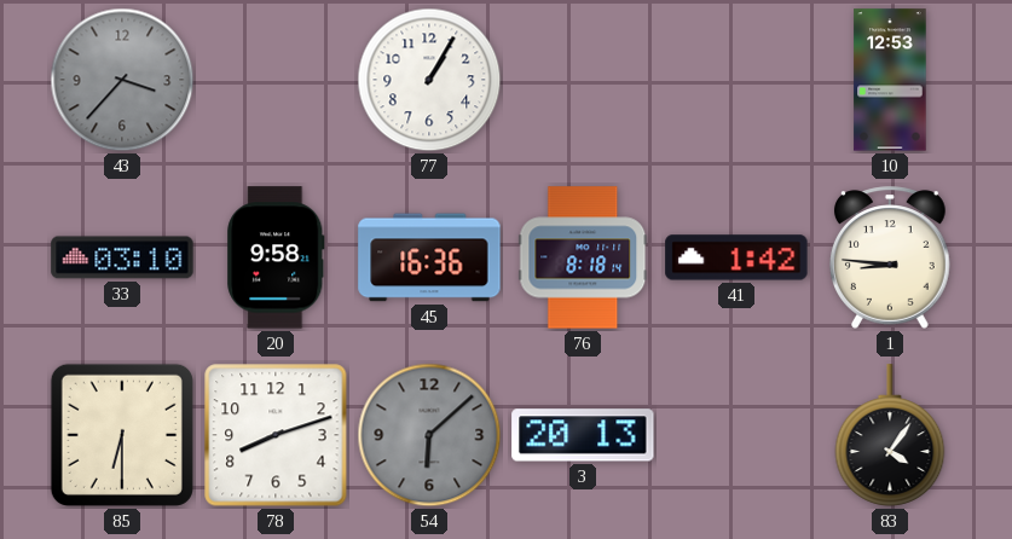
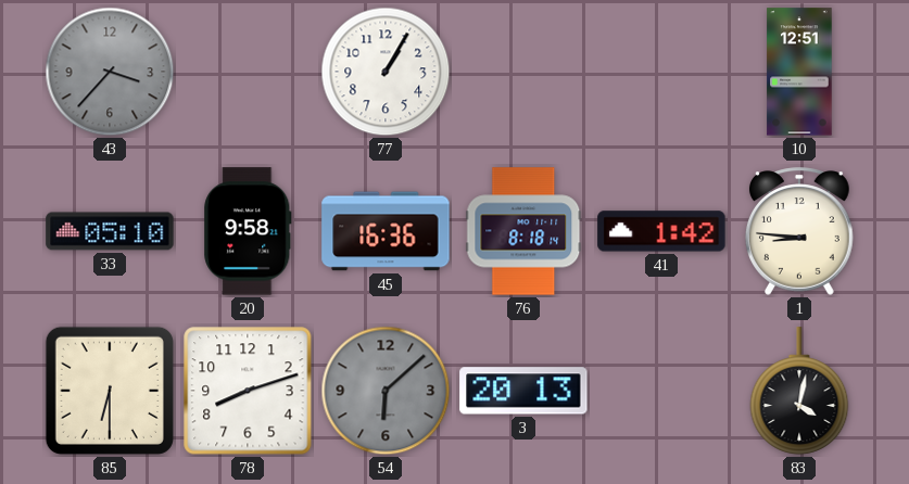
10: 12:53 -> 12:51 (799, 72)
33: 03:10 -> 05:10 (110, 231)
83: 4:06 -> 4:02 (799, 391)
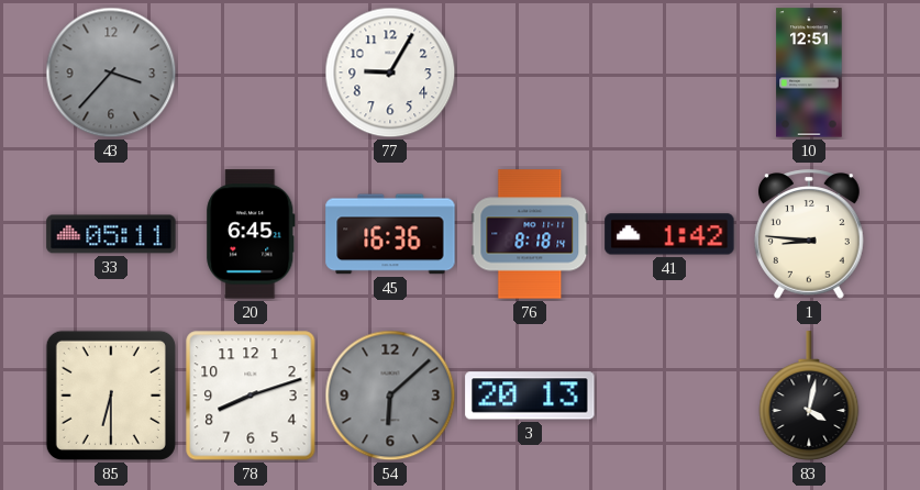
77: 1:05 -> 9:05 (390, 73)
33: 05:10 -> 05:11 (111, 234)
20: 9:58 -> 6:45 (251, 234)
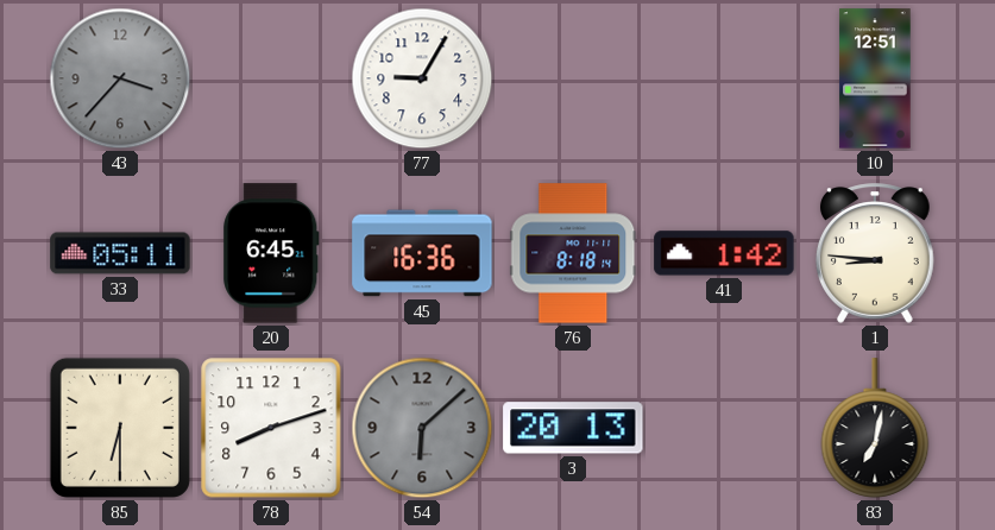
83: 4:02 -> 7:02 (875, 428)
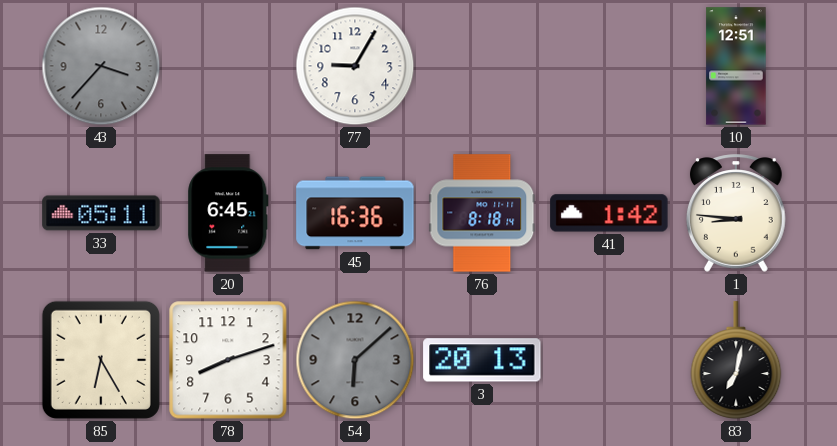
85: 6:30 -> 6:25 (101, 360)
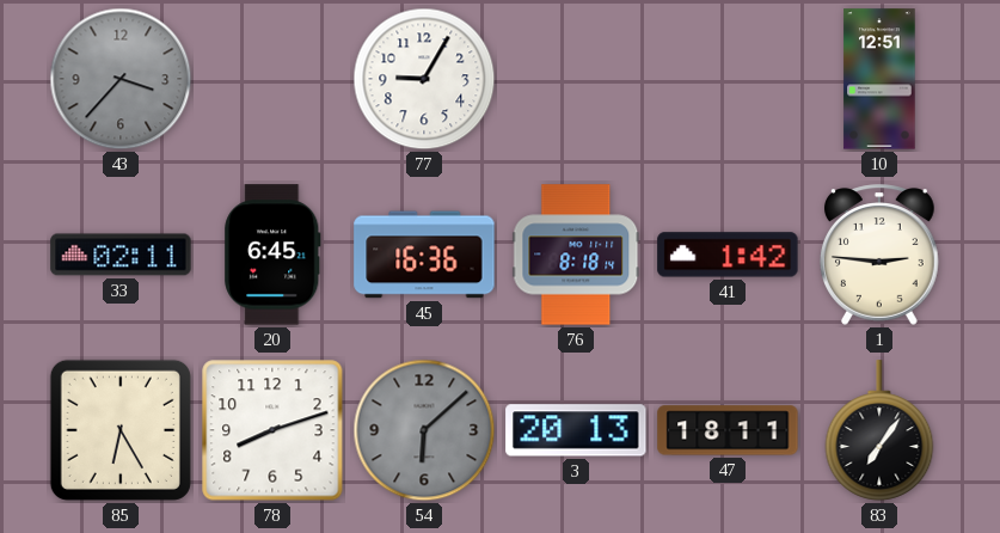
33: 05:11 -> 02:11 (121, 255)
1: 8:46 -> 2:46 (881, 255)
47: none -> 18:11 (728, 430)
83: 7:02 -> 7:06 (879, 430)
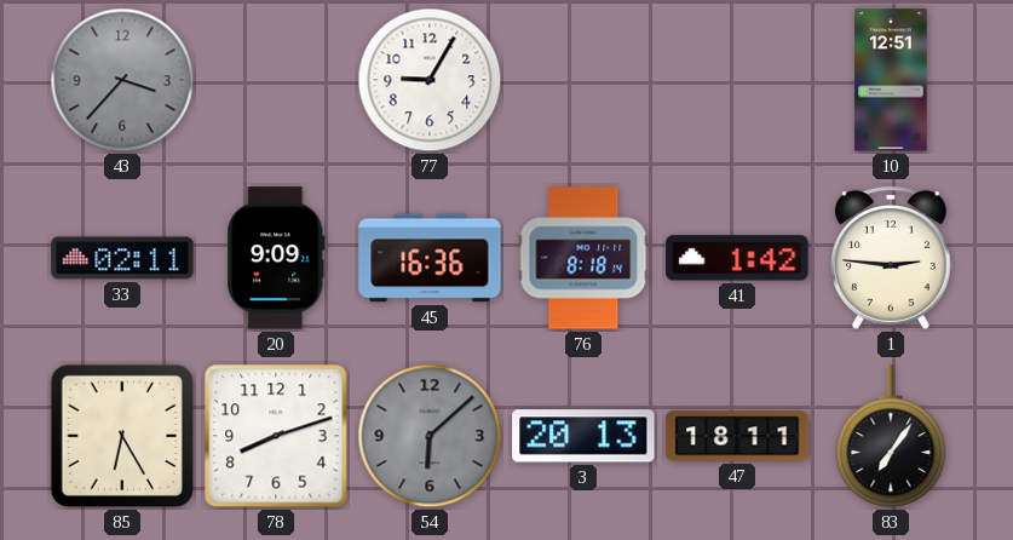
20: 6:45 -> 9:09 (276, 258)
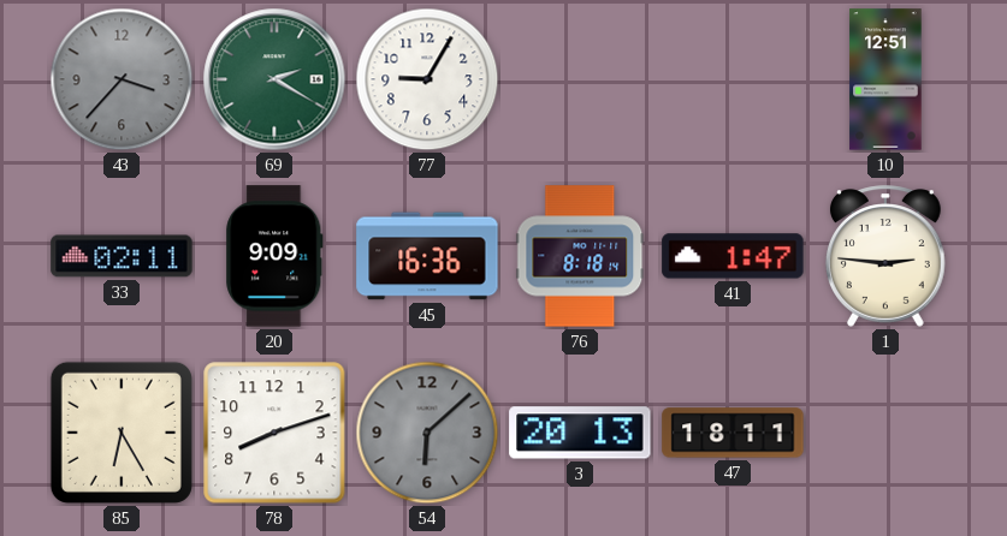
69: none -> 2:20 (274, 79)
41: 1:42 -> 1:47 (733, 256)
83: 7:06 -> none (891, 436)
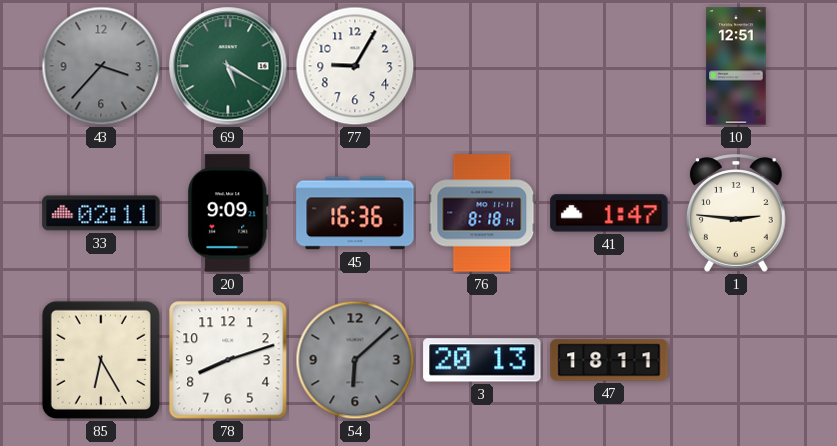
69: 2:20 -> 5:20 (228, 66)
